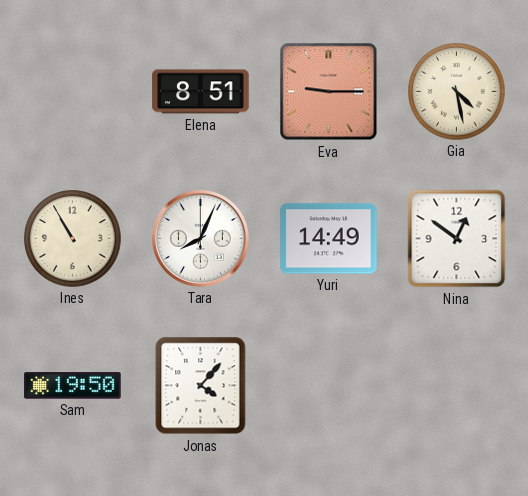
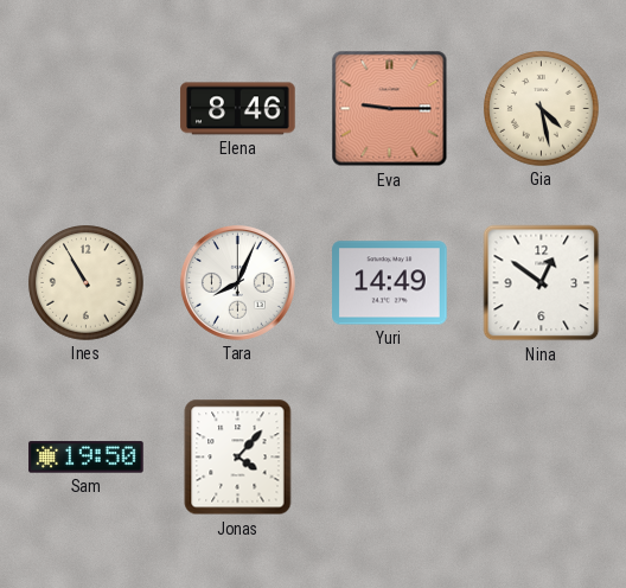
Elena: 8:51 -> 8:46 (238, 109)
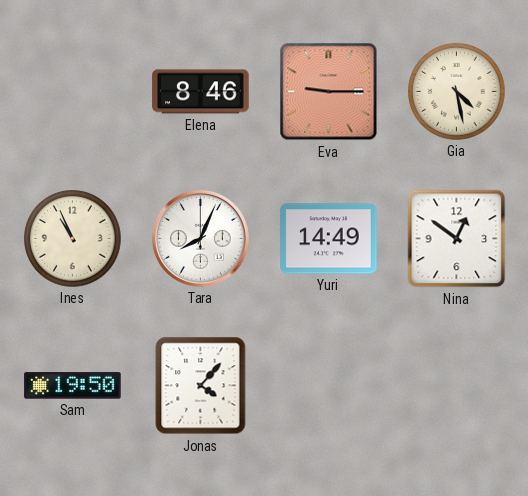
Ines: 10:55 -> 10:56 (73, 239)
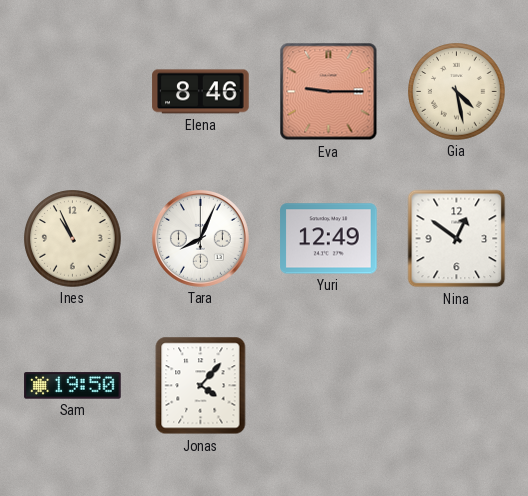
Yuri: 14:49 -> 12:49 (329, 239)
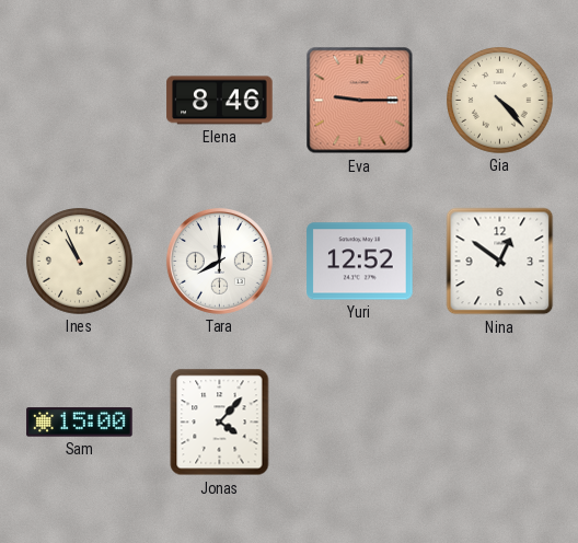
Gia: 4:28 -> 4:23 (500, 101)
Tara: 8:04 -> 8:00 (219, 261)
Yuri: 12:49 -> 12:52 (360, 262)
Sam: 19:50 -> 15:00 (80, 423)
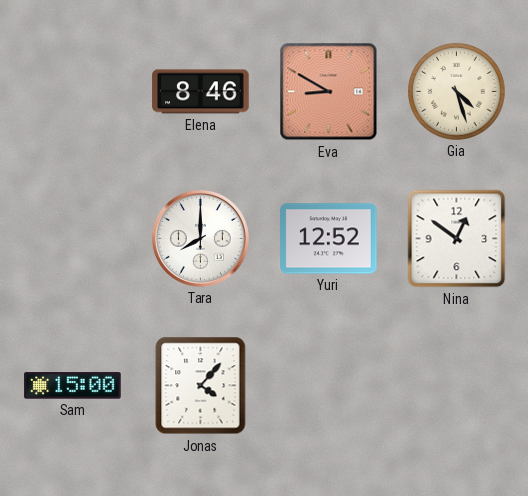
Eva: 9:15 -> 8:50 (329, 92)
Gia: 4:23 -> 4:27 (457, 92)
Ines: 10:56 -> none (80, 262)
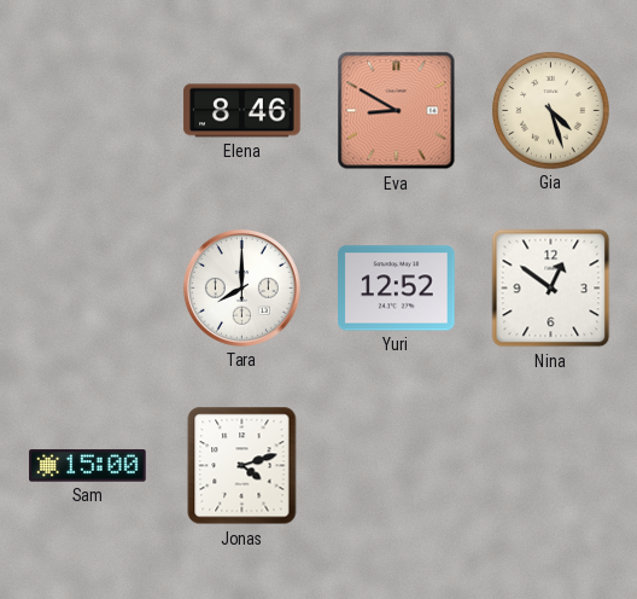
Jonas: 4:07 -> 4:12 (242, 466)
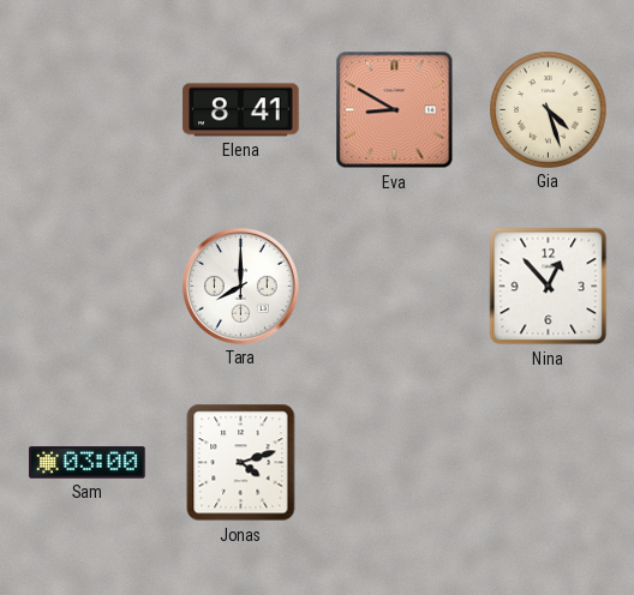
Elena: 8:46 -> 8:41 (241, 110)
Yuri: 12:52 -> none (397, 289)
Nina: 12:51 -> 12:53 (549, 287)
Sam: 15:00 -> 03:00 (88, 463)
